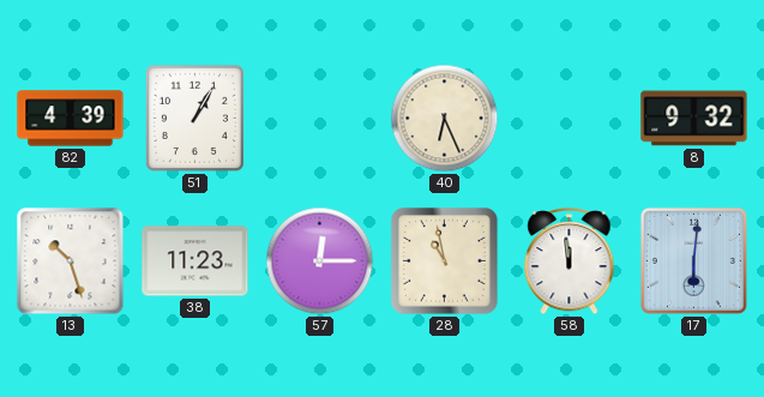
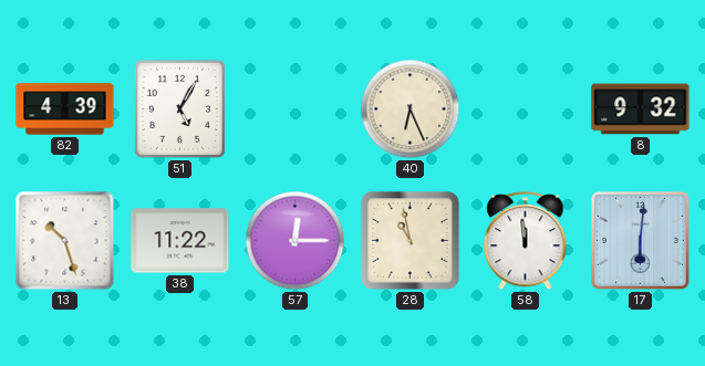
51: 1:05 -> 5:05 (179, 108)
38: 11:23 -> 11:22 (180, 241)
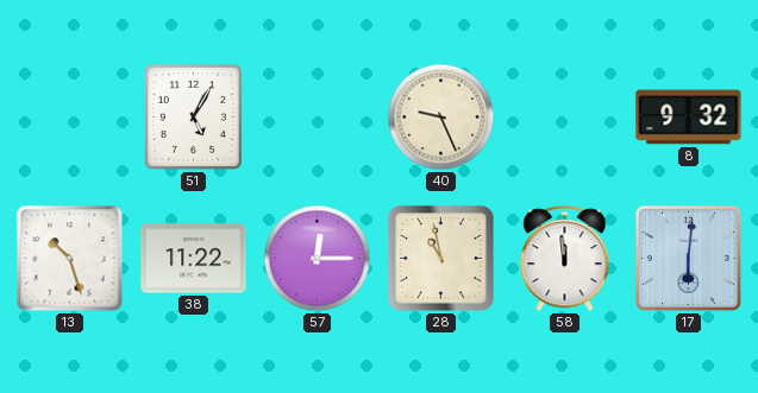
82: 4:39 -> none (65, 109)
40: 6:26 -> 9:26 (441, 118)
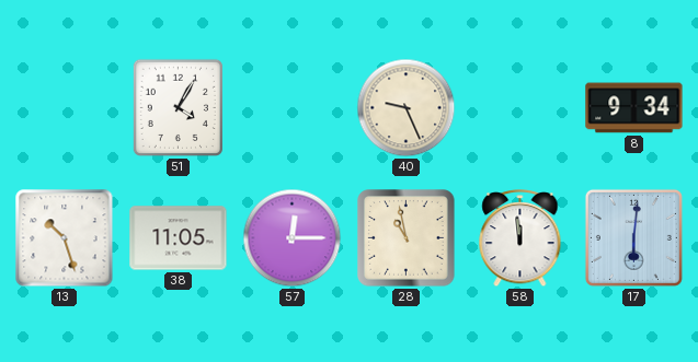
51: 5:05 -> 4:05 (178, 107)
8: 9:32 -> 9:34 (634, 108)
38: 11:22 -> 11:05 (179, 238)
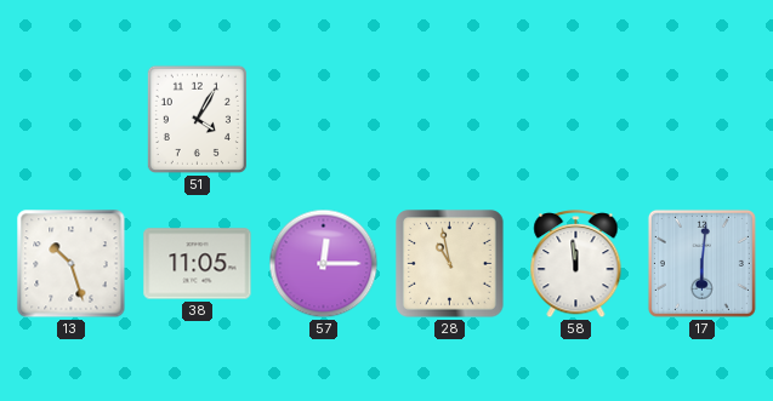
40: 9:26 -> none (407, 108)
8: 9:34 -> none (634, 108)
